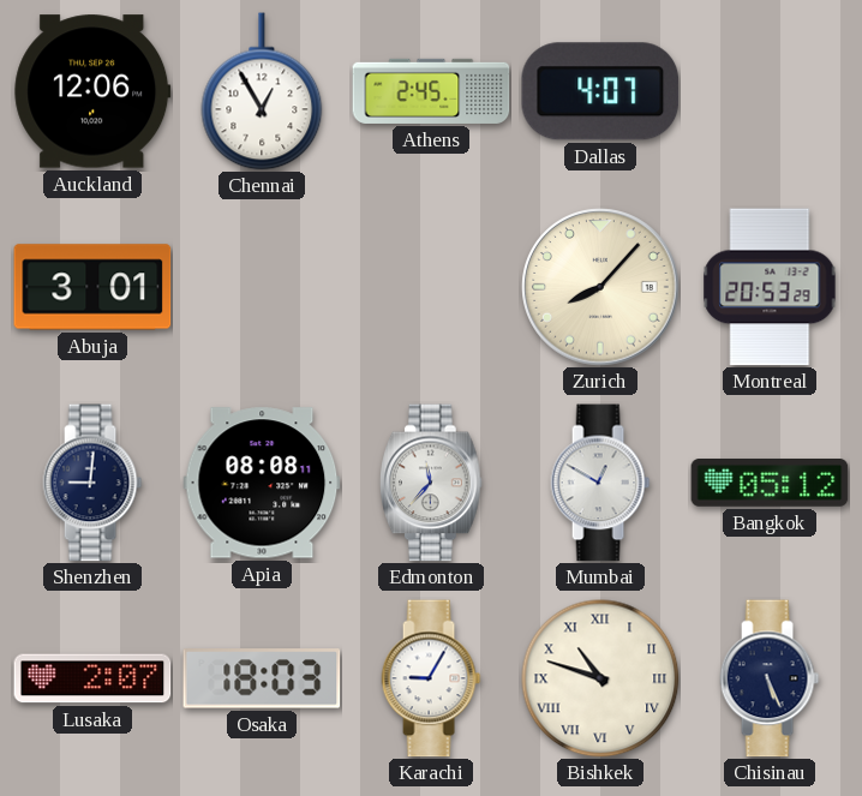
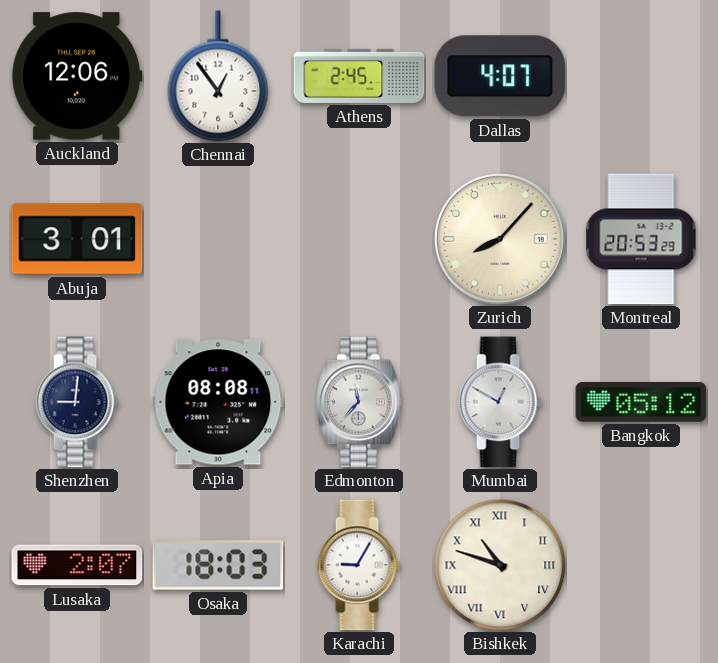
Chennai: 12:55 -> 12:54 (218, 76)
Chisinau: 5:26 -> none (770, 678)
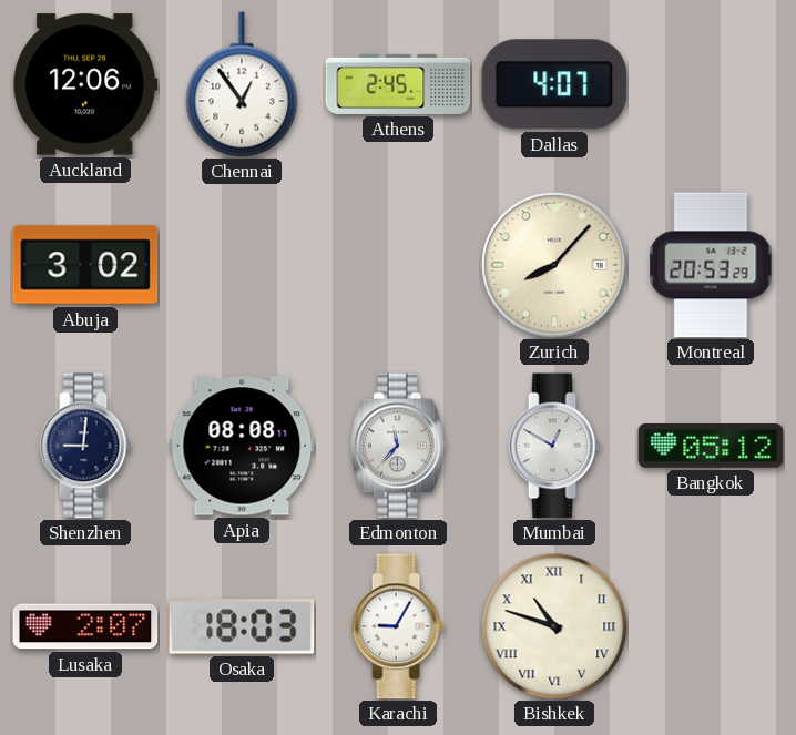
Abuja: 3:01 -> 3:02 (85, 265)
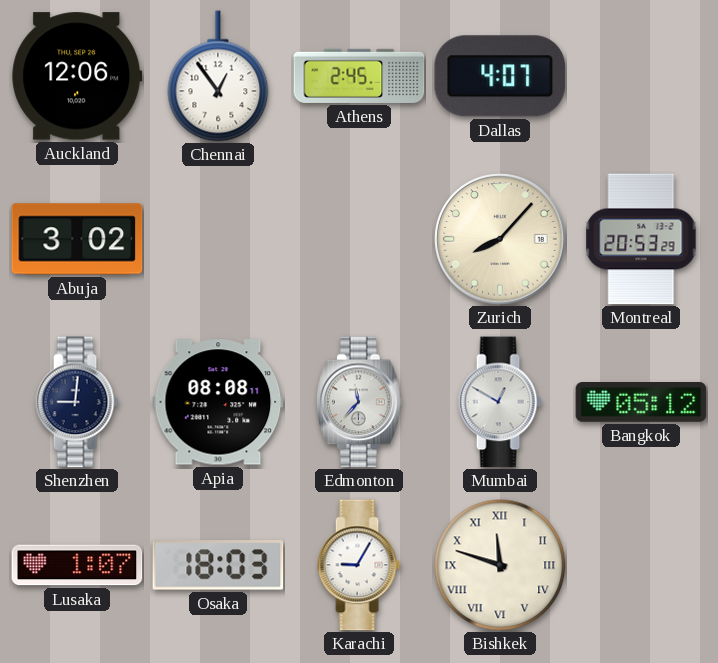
Lusaka: 2:07 -> 1:07 (77, 565)
Bishkek: 10:48 -> 11:48 (500, 565)
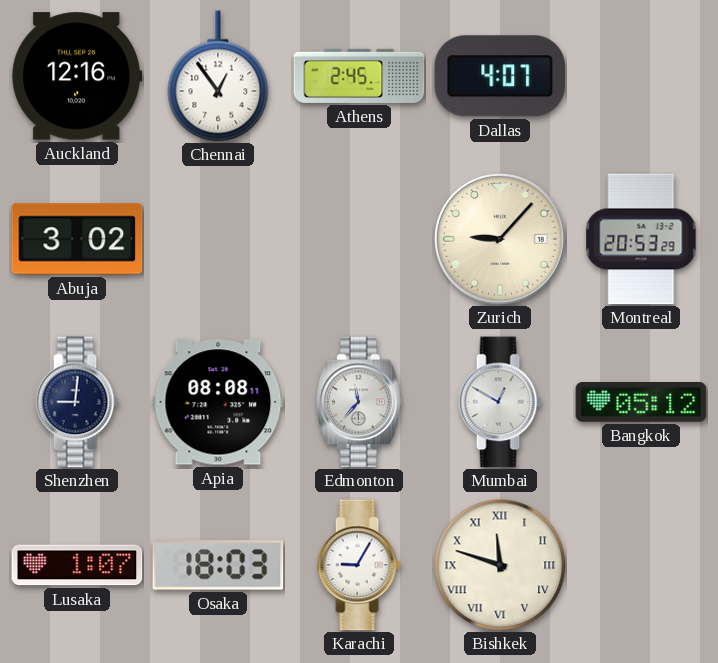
Auckland: 12:06 -> 12:16 (77, 76)
Zurich: 8:07 -> 9:07 (500, 239)
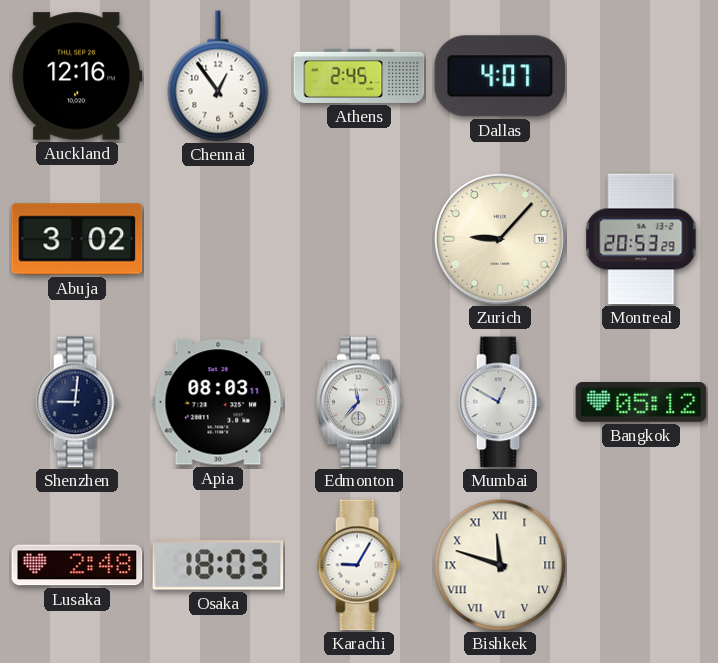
Apia: 08:08 -> 08:03 (218, 402)
Lusaka: 1:07 -> 2:48 (77, 565)
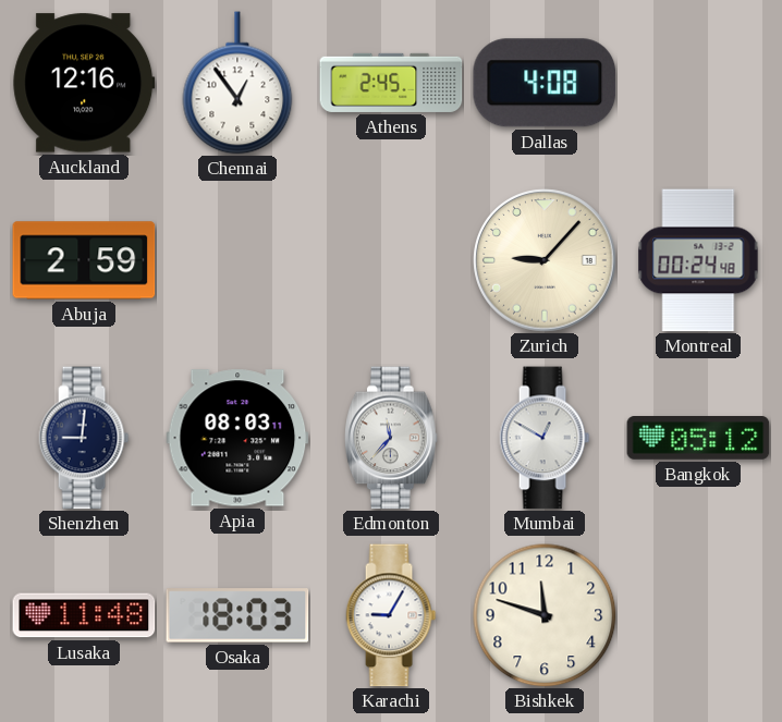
Dallas: 4:07 -> 4:08 (545, 83)
Abuja: 3:02 -> 2:59 (84, 260)
Montreal: 20:53 -> 00:24 (698, 260)
Lusaka: 2:48 -> 11:48 (84, 615)
Bishkek numerals: Roman -> Arabic (545, 615)
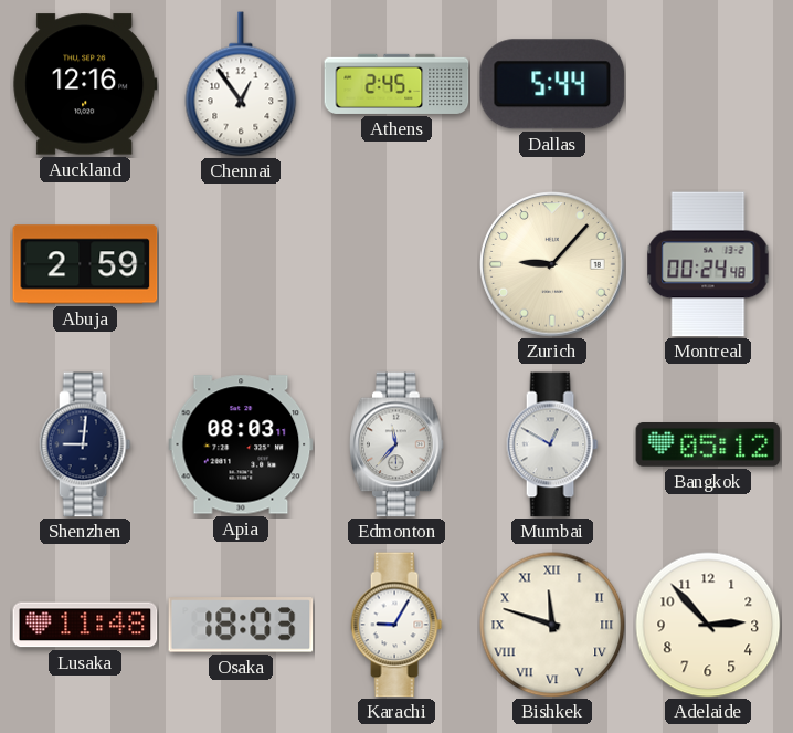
Dallas: 4:08 -> 5:44 (552, 84)
Bishkek numerals: Arabic -> Roman (552, 625)
Adelaide: none -> 2:53 (708, 625)
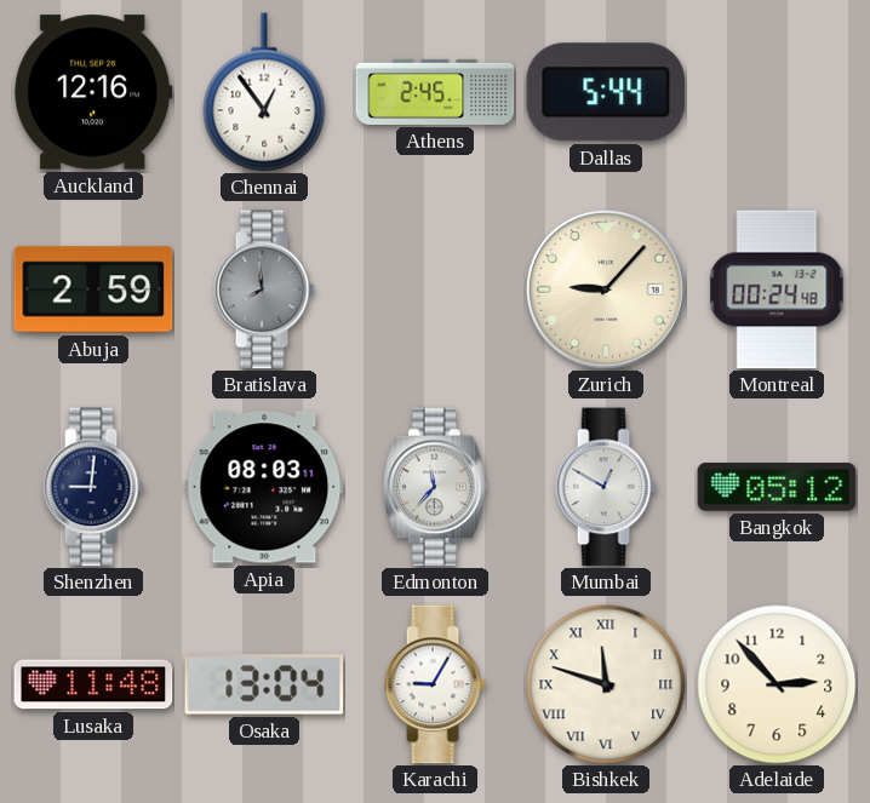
Bratislava: none -> 7:59 (264, 289)
Osaka: 18:03 -> 13:04 (264, 684)
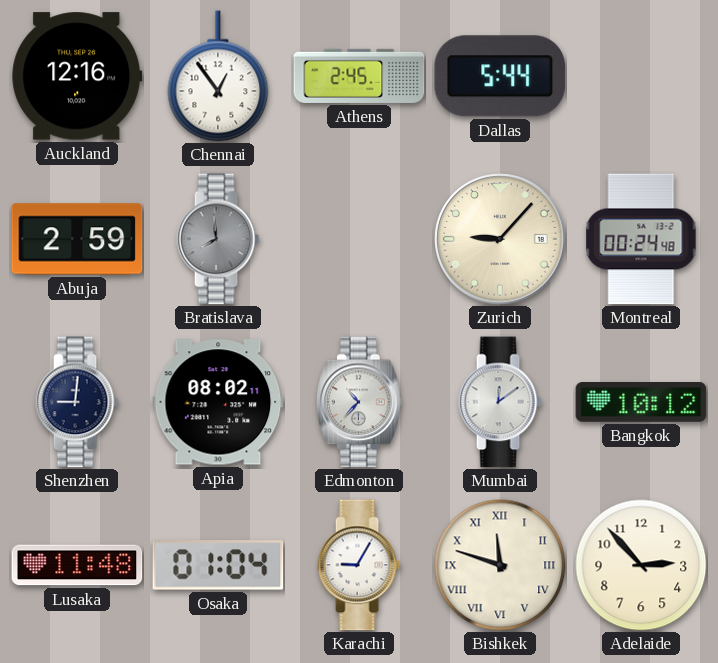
Apia: 08:03 -> 08:02 (218, 402)
Edmonton: 11:37 -> 10:37 (360, 402)
Mumbai: 12:50 -> 12:09 (500, 402)
Bangkok: 05:12 -> 10:12 (641, 403)
Osaka: 13:04 -> 01:04 (218, 565)
